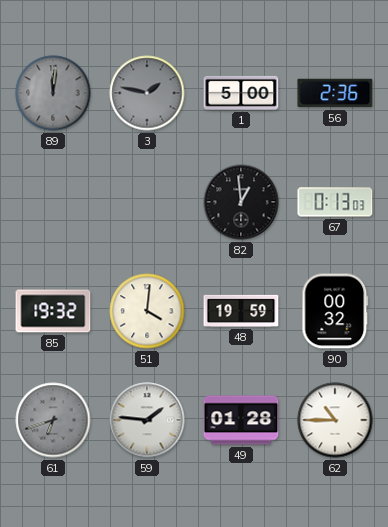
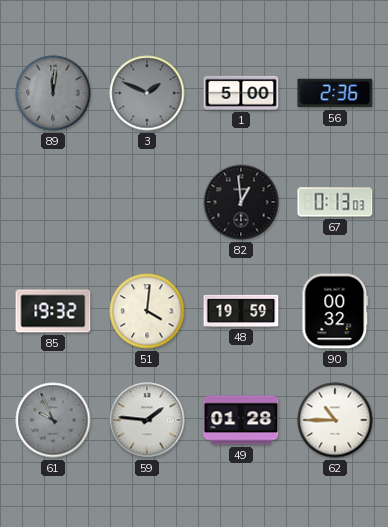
3: 1:47 -> 1:49 (147, 93)
61: 6:42 -> 9:56 (53, 420)
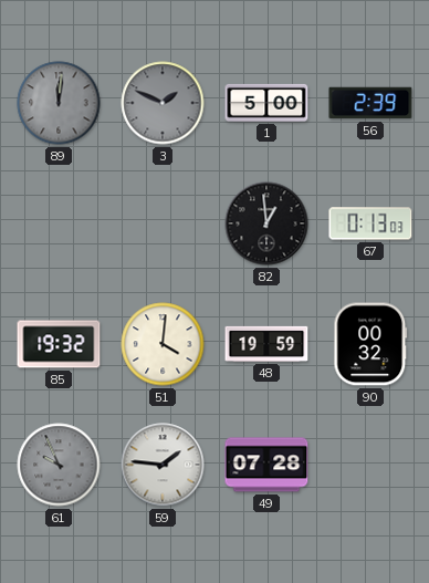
56: 2:36 -> 2:39 (370, 103)
49: 01:28 -> 07:28 (266, 465)
62: 10:45 -> none (335, 420)
